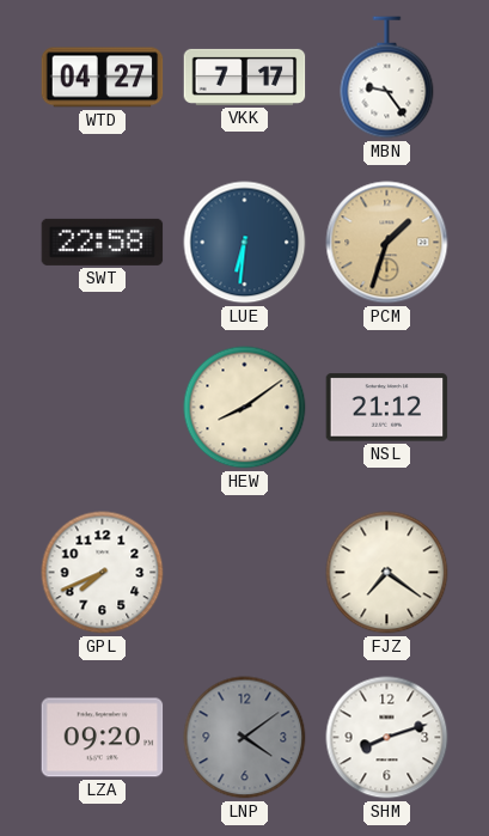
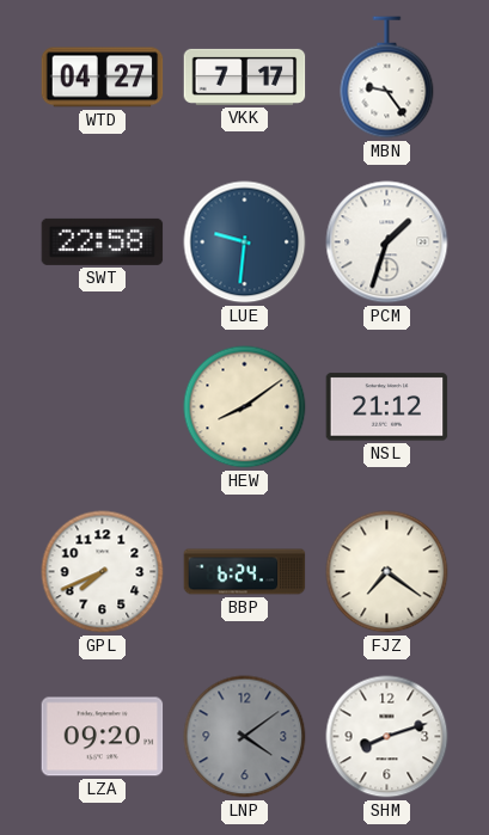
LUE: 6:31 -> 9:31 (245, 242)
PCM dial: champagne -> white (387, 242)
BBP: none -> 6:24 (245, 572)
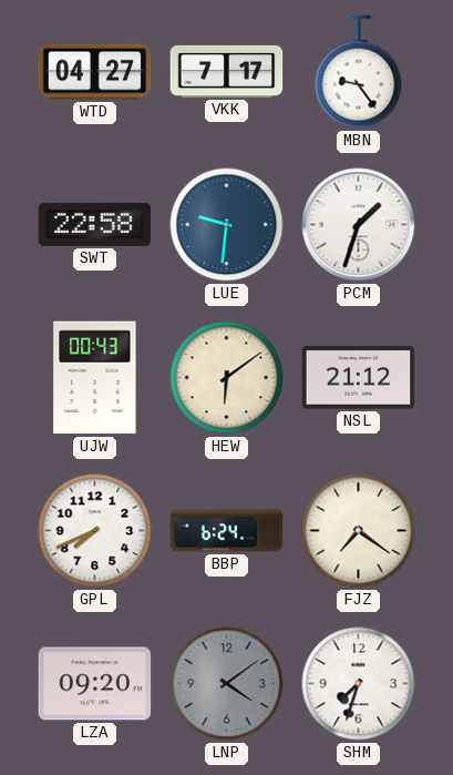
UJW: none -> 00:43 (95, 378)
HEW: 8:09 -> 6:09 (227, 378)
SHM: 8:12 -> 7:33 (359, 684)
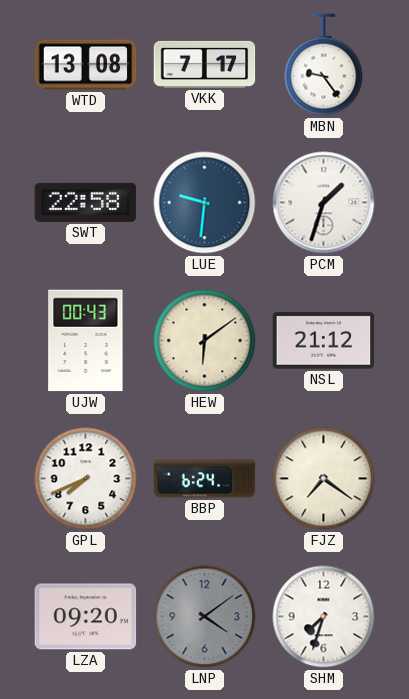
WTD: 04:27 -> 13:08 (86, 65)
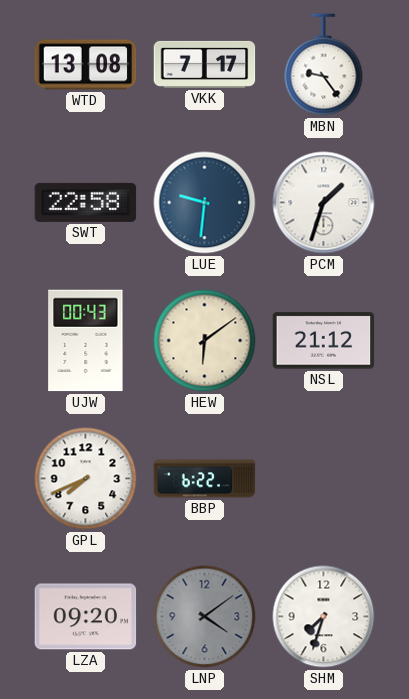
BBP: 6:24 -> 6:22 (205, 479)
FJZ: 7:21 -> none (324, 479)
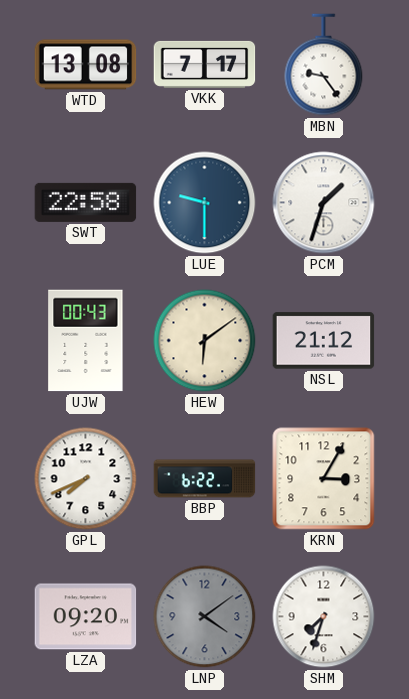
LUE: 9:31 -> 9:30 (205, 203)
KRN: none -> 3:05 (324, 479)
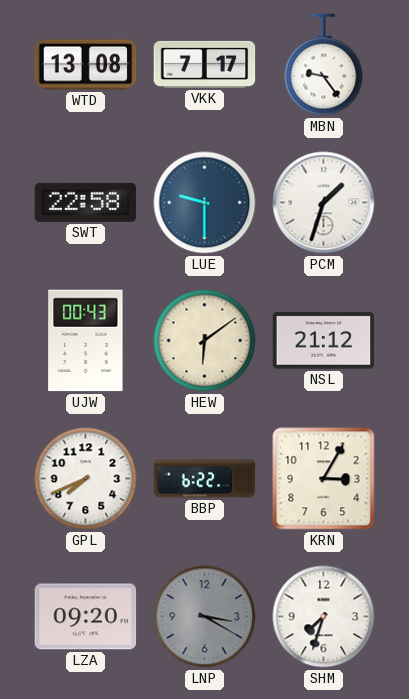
LNP: 4:09 -> 3:20 (205, 617)
